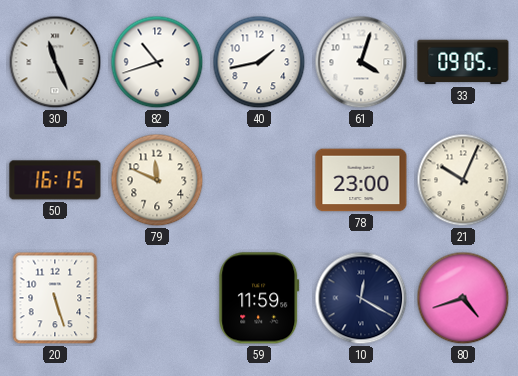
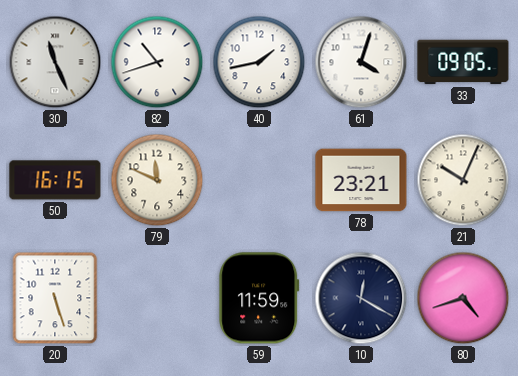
78: 23:00 -> 23:21 (361, 180)
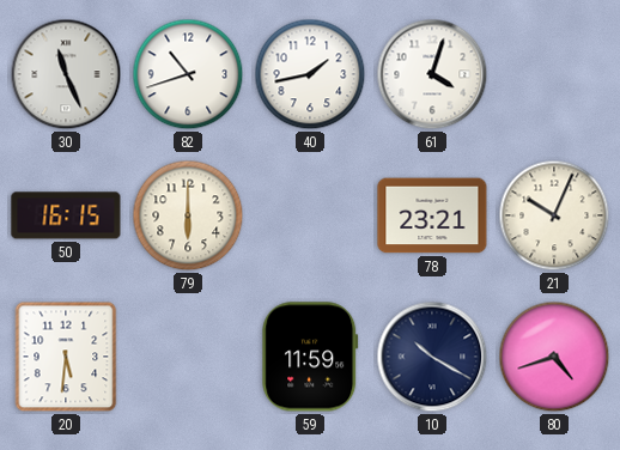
33: 09:05 -> none (463, 62)
79: 11:49 -> 6:00 (188, 215)
20: 5:27 -> 5:31 (66, 357)
10: 12:20 -> 10:20 (432, 357)
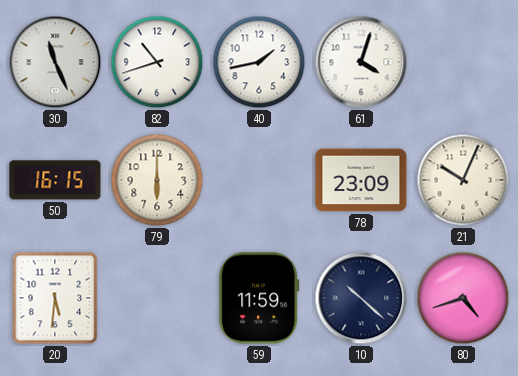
78: 23:21 -> 23:09 (361, 180)
10: 10:20 -> 10:22 (361, 298)
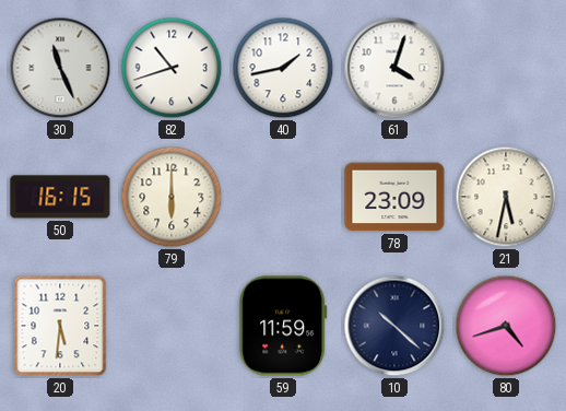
21: 10:04 -> 5:32 (506, 197)
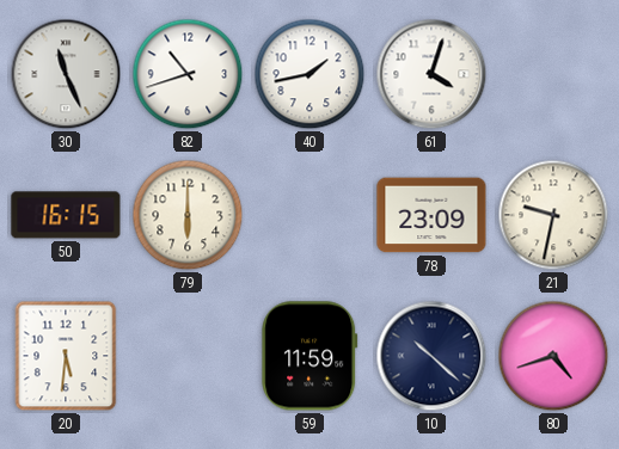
21: 5:32 -> 9:32 (553, 215)
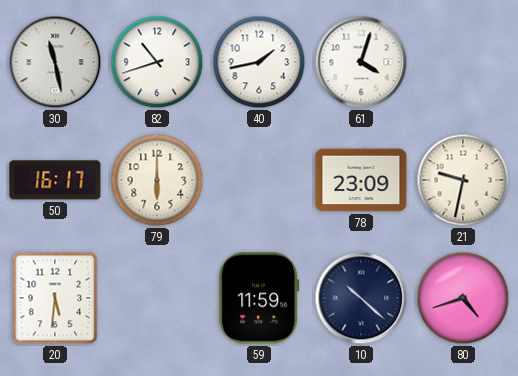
30: 11:26 -> 11:28 (55, 62)
50: 16:15 -> 16:17 (55, 180)
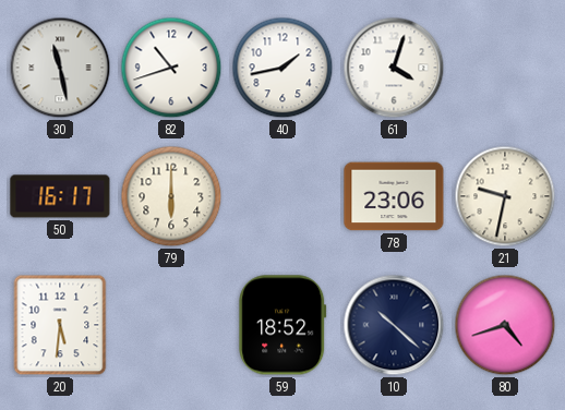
78: 23:09 -> 23:06 (394, 196)
59: 11:59 -> 18:52 (282, 325)
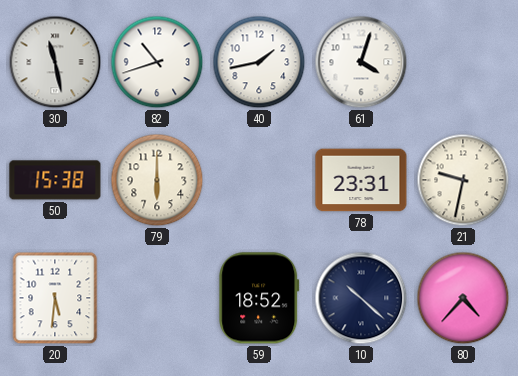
50: 16:17 -> 15:38 (55, 180)
78: 23:06 -> 23:31 (361, 180)
80: 4:42 -> 4:37 (463, 298)
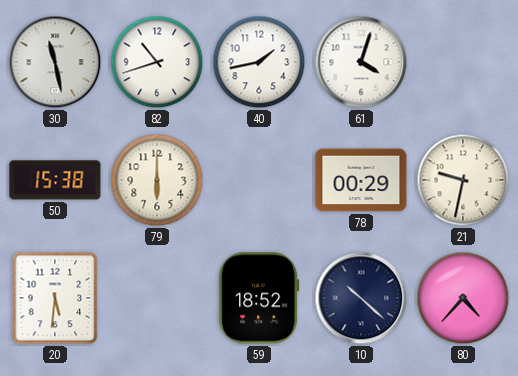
78: 23:31 -> 00:29 (361, 180)
